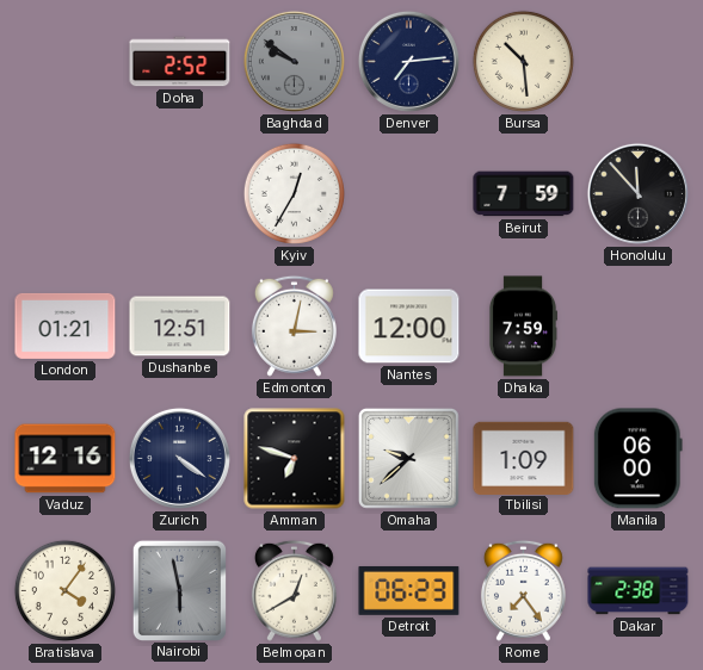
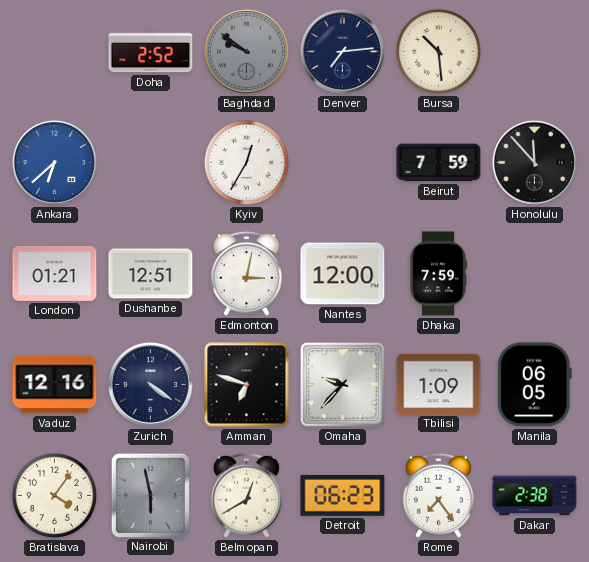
Ankara: none -> 6:38 (54, 162)
Omaha: 9:38 -> 9:37 (342, 384)
Manila: 06:00 -> 06:05 (534, 385)
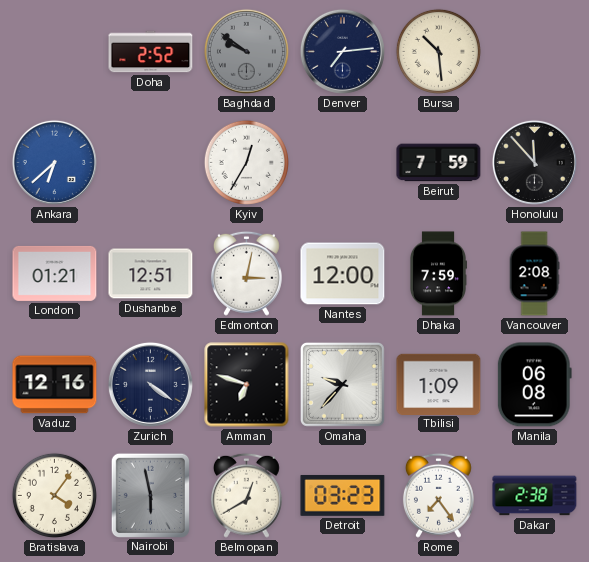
Vancouver: none -> 2:08 (534, 274)
Manila: 06:05 -> 06:08 (534, 385)
Detroit: 06:23 -> 03:23 (343, 496)
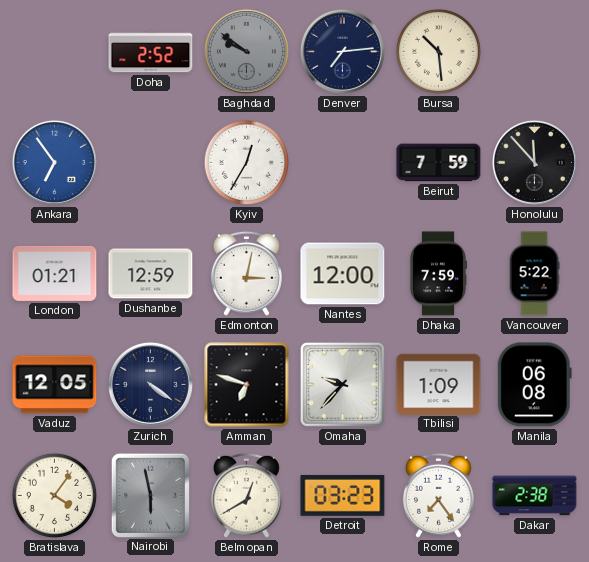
Ankara: 6:38 -> 6:54 (54, 162)
Dushanbe: 12:51 -> 12:59 (151, 274)
Vancouver: 2:08 -> 5:22 (534, 274)
Vaduz: 12:16 -> 12:05 (55, 385)
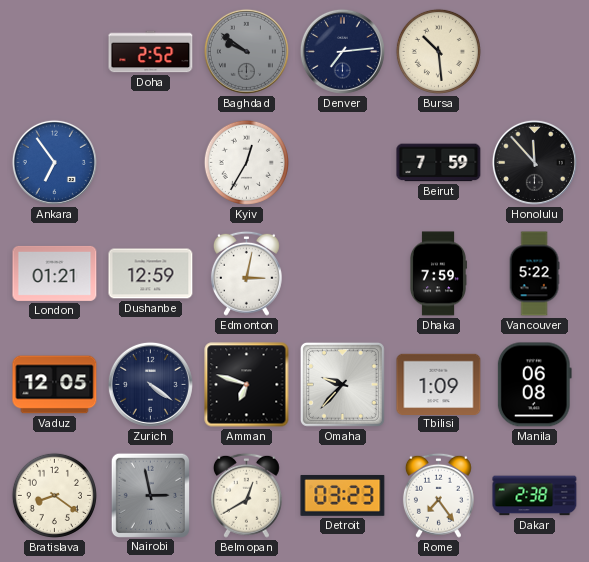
Nantes: 12:00 -> none (343, 274)
Bratislava: 4:06 -> 8:21 (54, 495)
Nairobi: 5:58 -> 2:58 (150, 495)
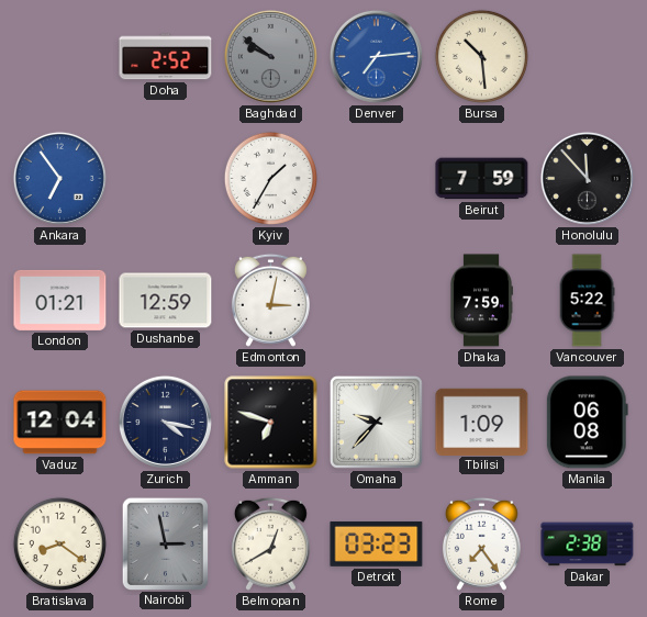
Denver dial: navy -> blue (376, 56)
Kyiv: 12:35 -> 1:35 (270, 178)
Vaduz: 12:05 -> 12:04 (60, 423)
Zurich: 4:21 -> 4:17 (165, 422)
